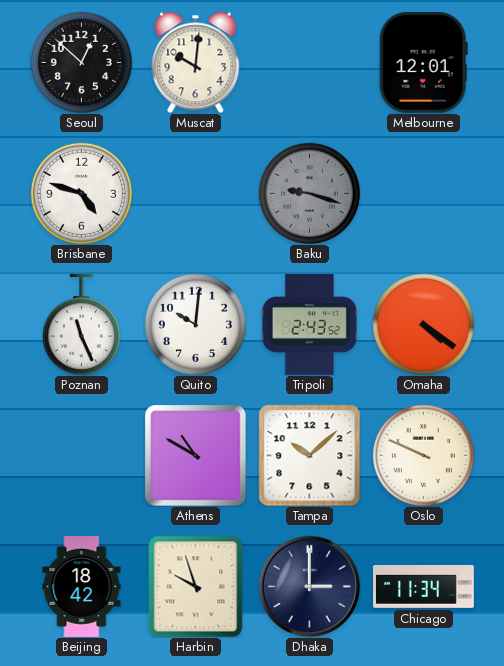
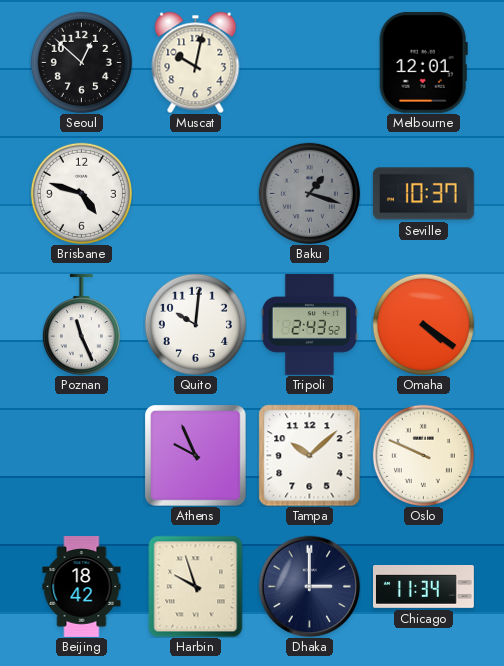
Muscat: 10:01 -> 10:02 (196, 62)
Baku: 9:18 -> 1:18 (309, 193)
Seville: none -> 10:37 (423, 194)
Athens: 10:50 -> 9:56 (195, 455)
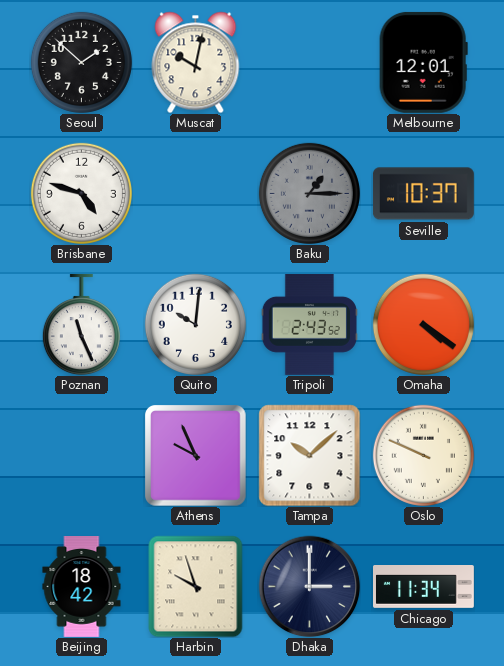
Seoul: 12:52 -> 1:52 (81, 62)
Baku: 1:18 -> 1:15 (309, 193)
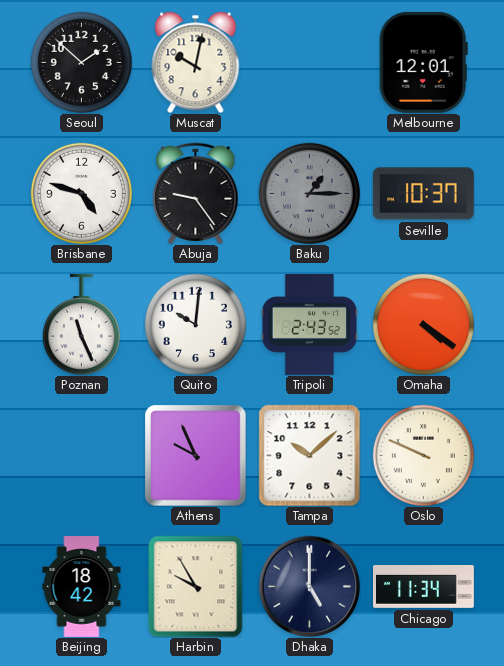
Abuja: none -> 9:24 (196, 193)
Harbin: 9:57 -> 9:55 (196, 586)
Dhaka: 3:00 -> 5:00 (309, 586)
